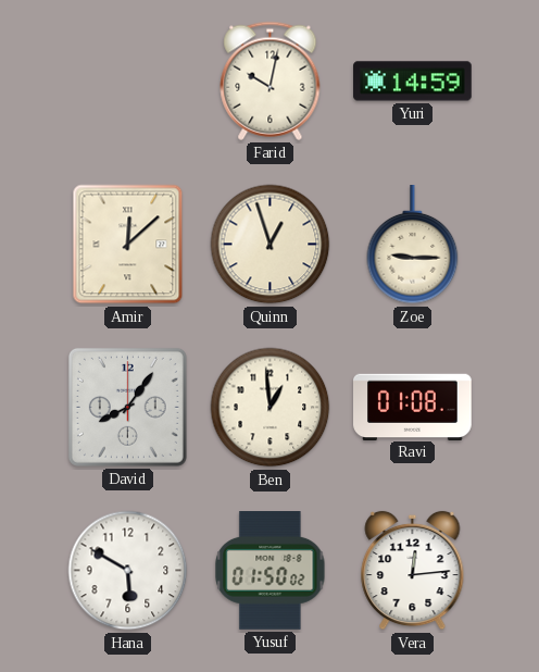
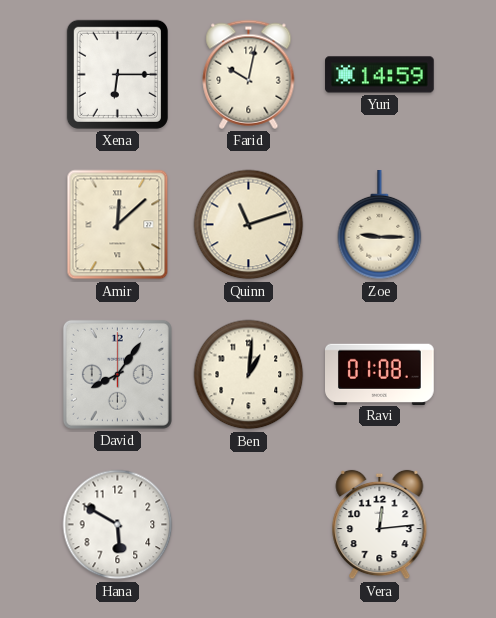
Xena: none -> 6:15 (117, 74)
Quinn: 12:57 -> 11:12 (249, 225)
Ben: 12:59 -> 1:01 (249, 375)
Yusuf: 01:50 -> none (271, 571)
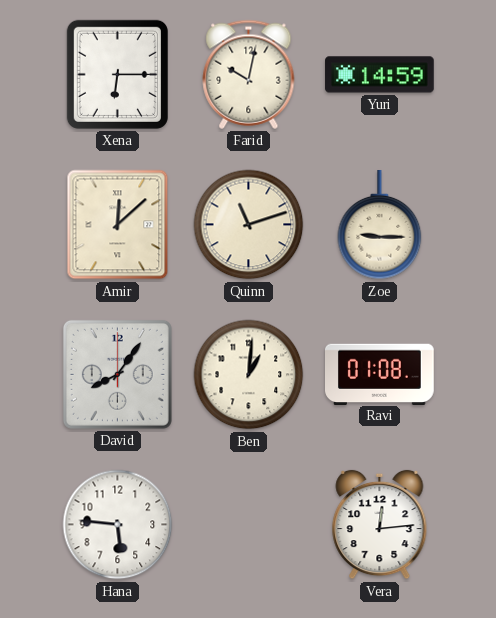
Hana: 5:50 -> 5:46 (118, 525)
